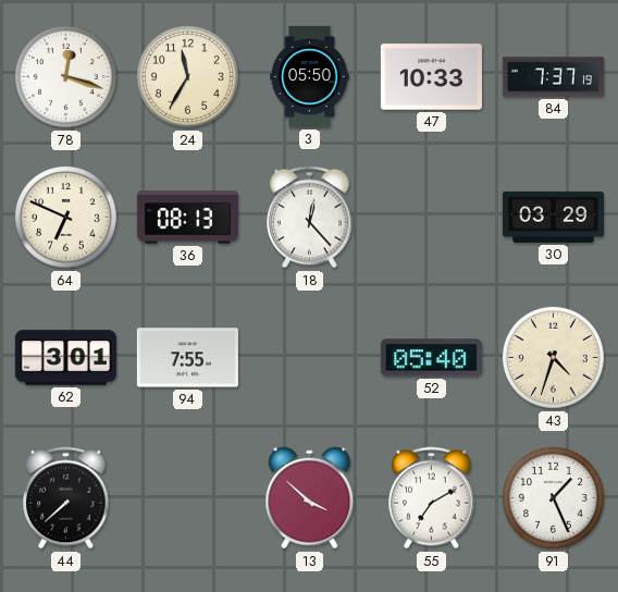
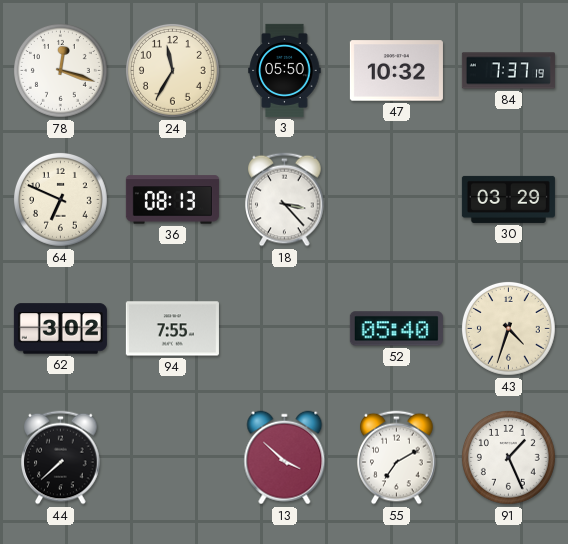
47: 10:33 -> 10:32 (396, 71)
18: 12:23 -> 3:23 (285, 200)
62: 3:01 -> 3:02 (60, 329)
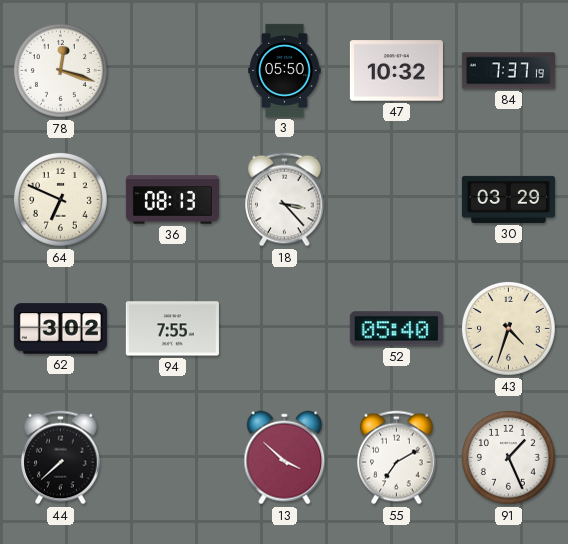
24: 11:35 -> none (172, 70)
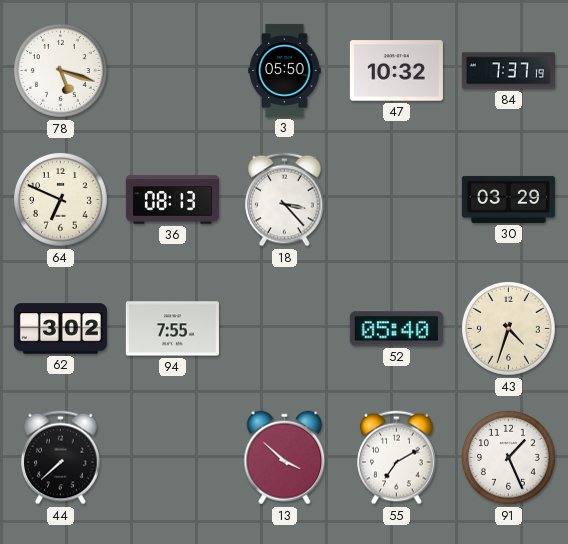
78: 12:18 -> 5:18 (60, 70)
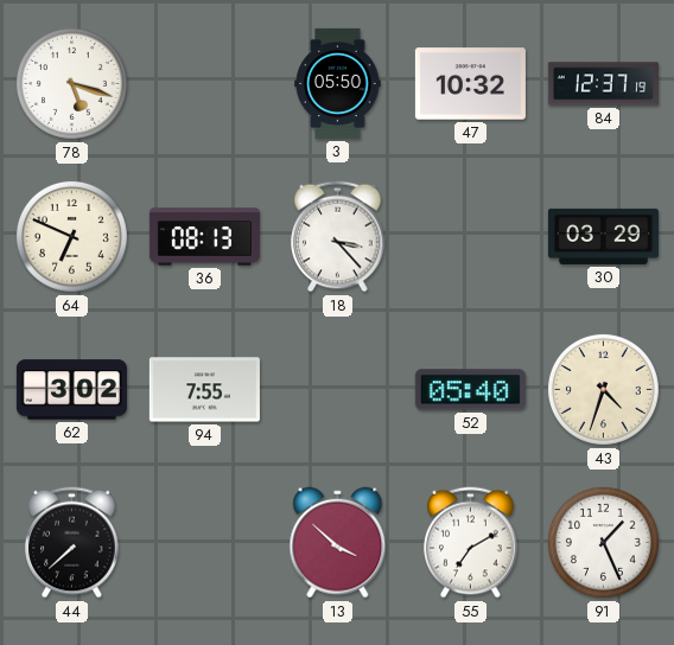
84: 7:37 -> 12:37 (603, 84)
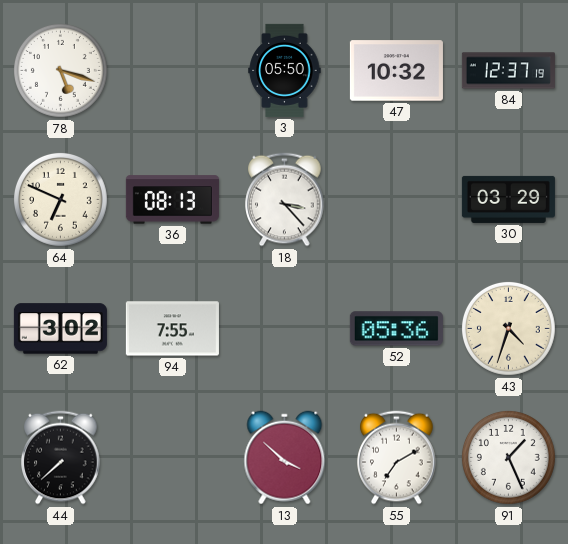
52: 05:40 -> 05:36 (396, 329)
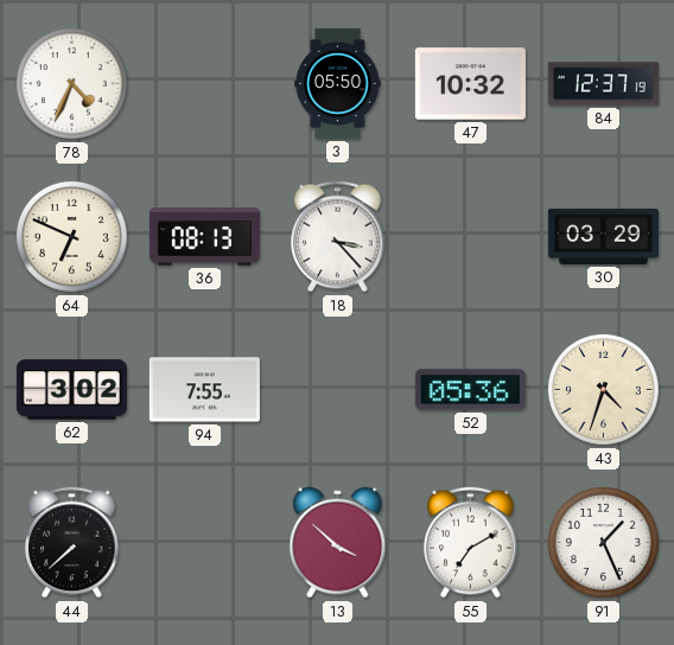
78: 5:18 -> 4:34 (71, 83)
